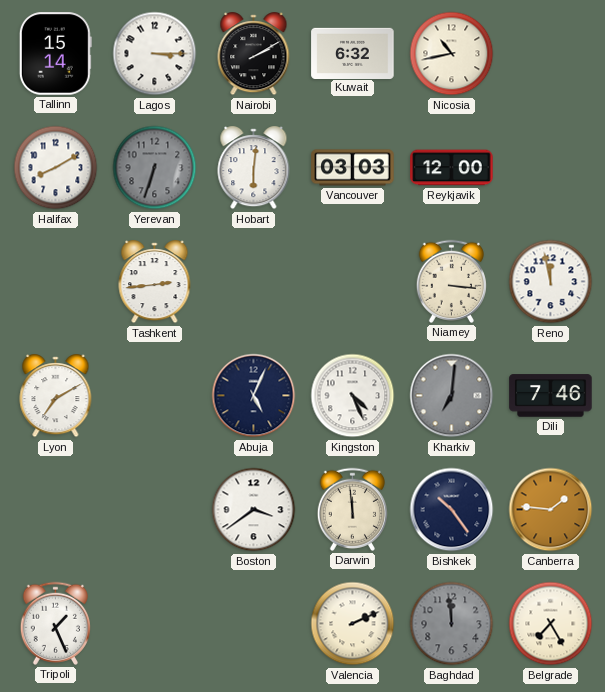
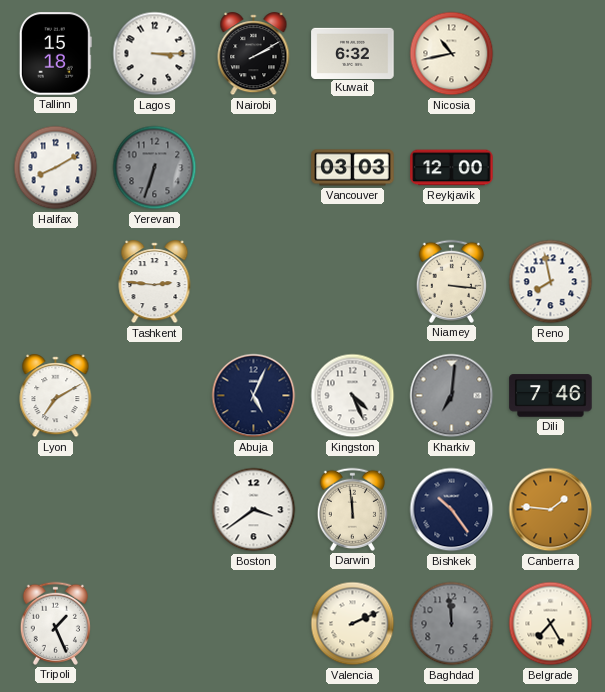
Tallinn: 15:14 -> 15:18 (55, 54)
Hobart: 6:01 -> none (254, 168)
Tashkent: 2:44 -> 2:46 (155, 282)
Reno: 11:58 -> 7:58 (551, 282)
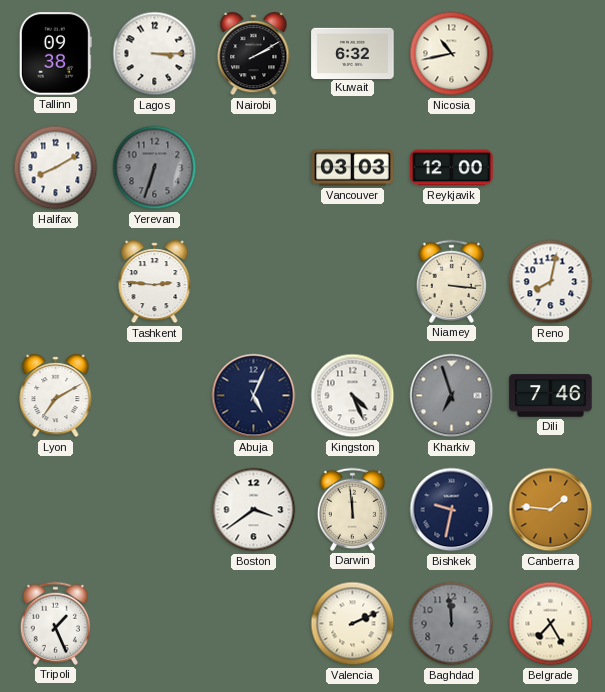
Tallinn: 15:18 -> 09:38 (55, 54)
Reno: 7:58 -> 8:02 (551, 282)
Kharkiv: 7:01 -> 6:57 (452, 396)
Bishkek: 10:24 -> 9:32 (452, 510)
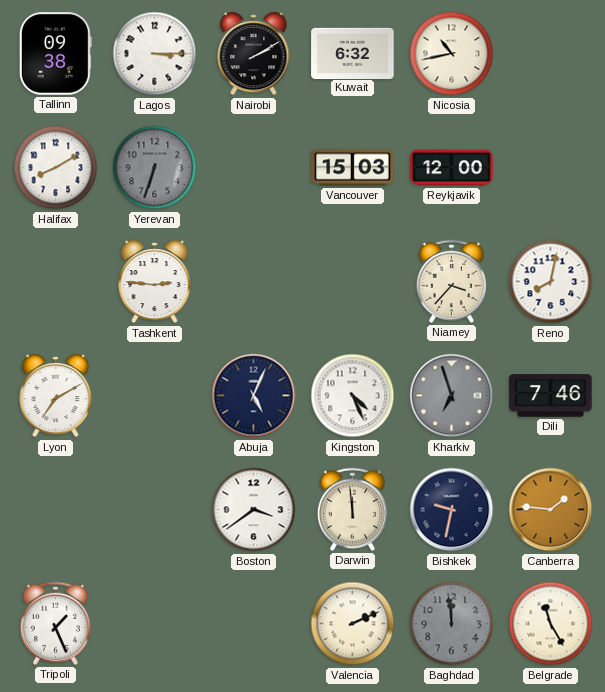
Vancouver: 03:03 -> 15:03 (353, 168)
Niamey: 3:16 -> 3:37 (451, 281)
Belgrade: 7:25 -> 11:25 (551, 624)
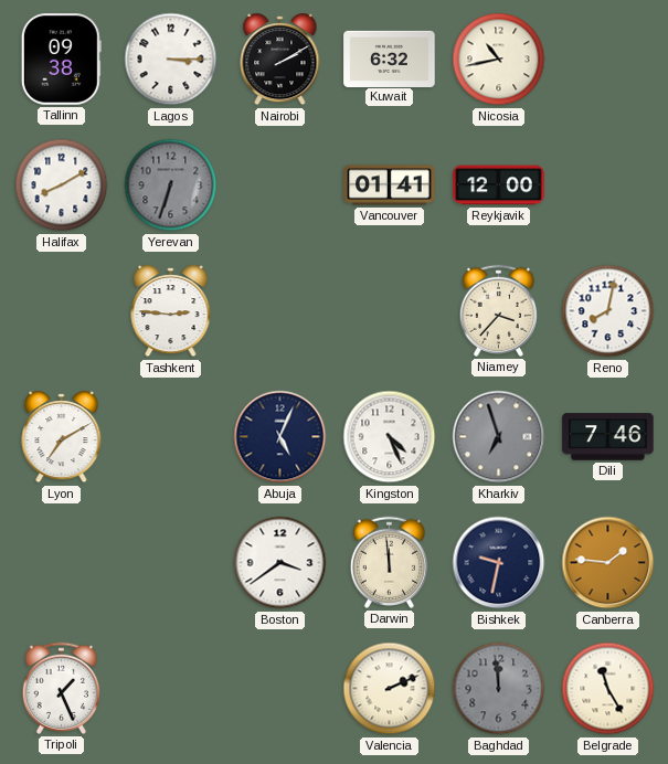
Vancouver: 15:03 -> 01:41 (390, 185)
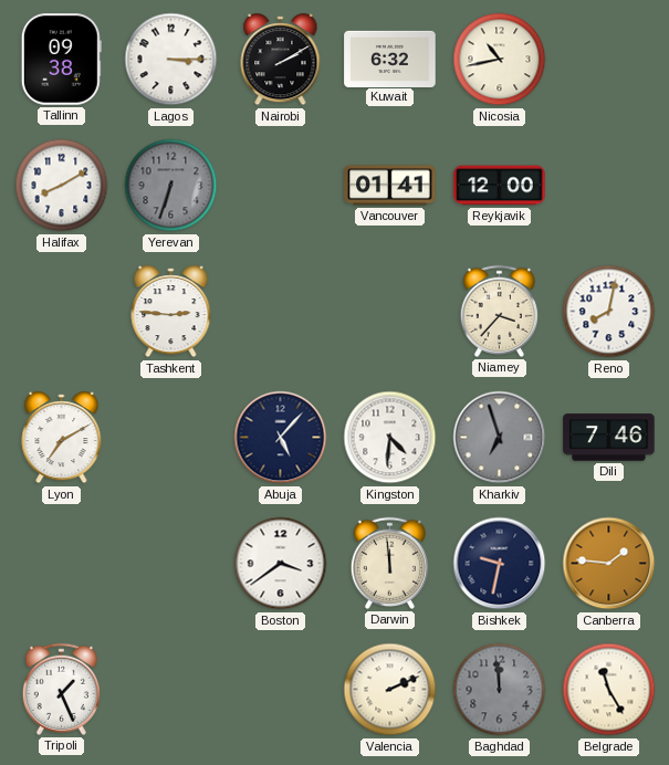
Abuja: 5:04 -> 5:07 (281, 438)
Kingston: 4:26 -> 4:31 (390, 438)
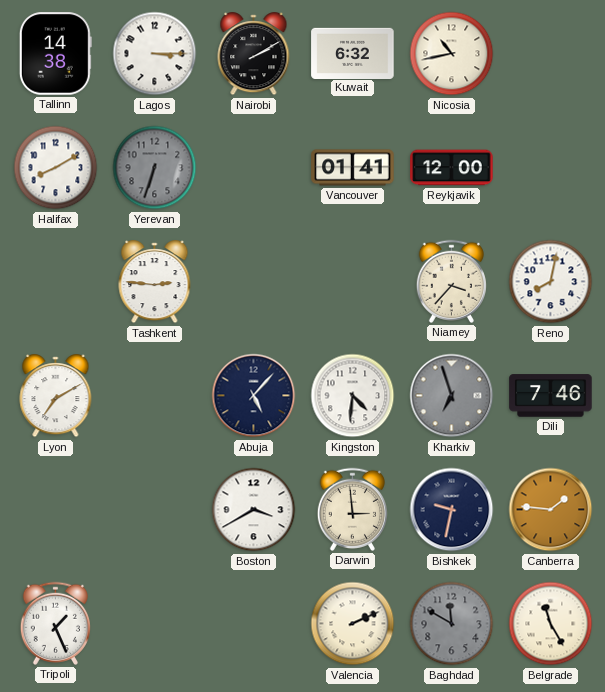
Tallinn: 09:38 -> 14:38 (55, 54)
Boston: 3:39 -> 3:40 (254, 510)
Darwin: 11:59 -> 2:59 (352, 509)
Baghdad: 11:59 -> 11:50 (452, 624)
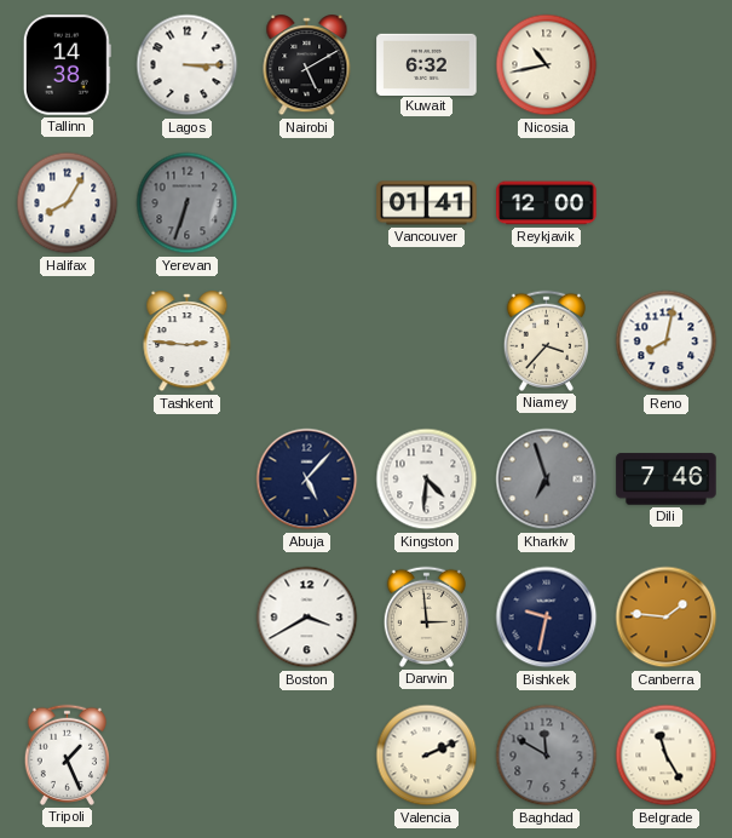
Nairobi: 2:10 -> 5:10 (307, 65)
Halifax: 8:10 -> 8:05 (68, 203)
Lyon: 7:10 -> none (56, 396)
